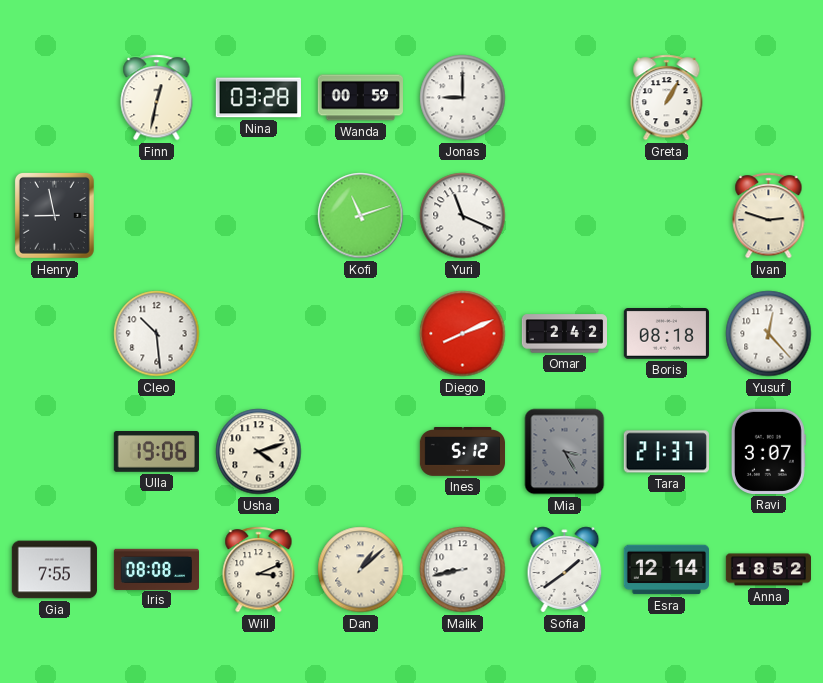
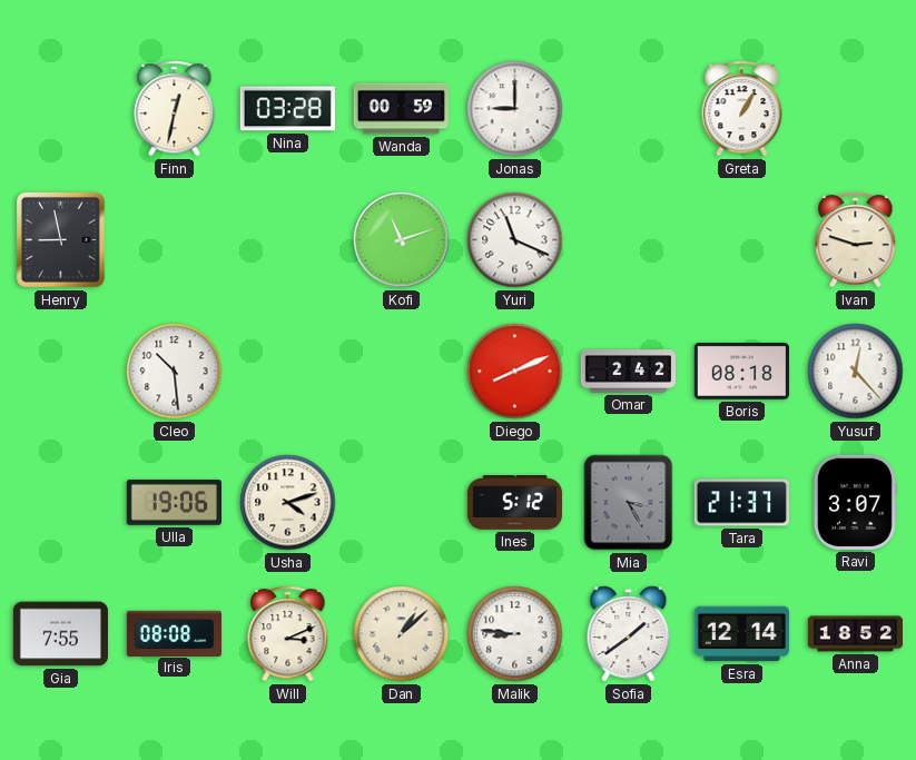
Malik: 8:43 -> 8:46 (515, 634)
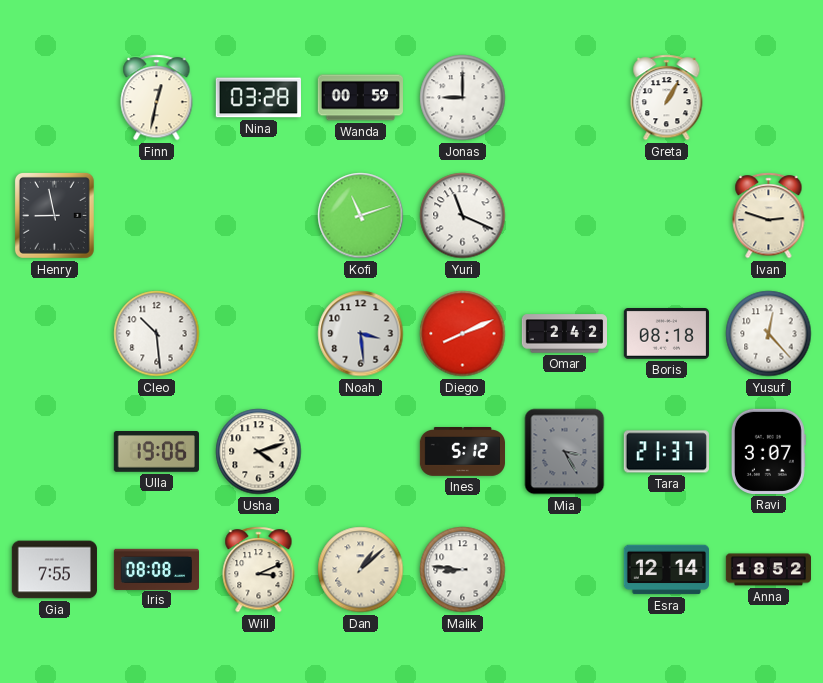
Noah: none -> 3:29 (361, 334)
Sofia: 1:39 -> none (629, 634)
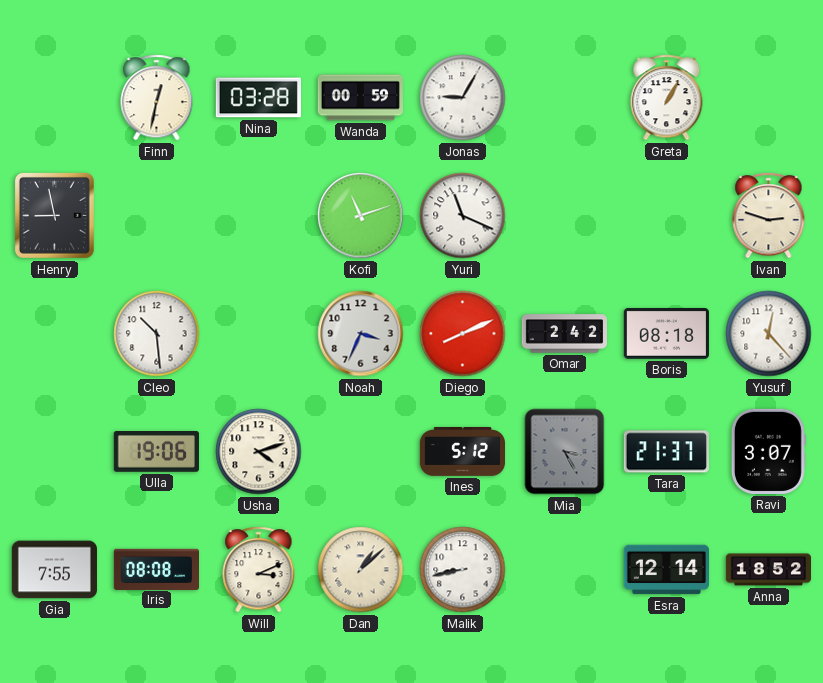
Jonas: 9:00 -> 9:05 (463, 98)
Noah: 3:29 -> 3:34 (361, 334)
Malik: 8:46 -> 8:43 (463, 570)
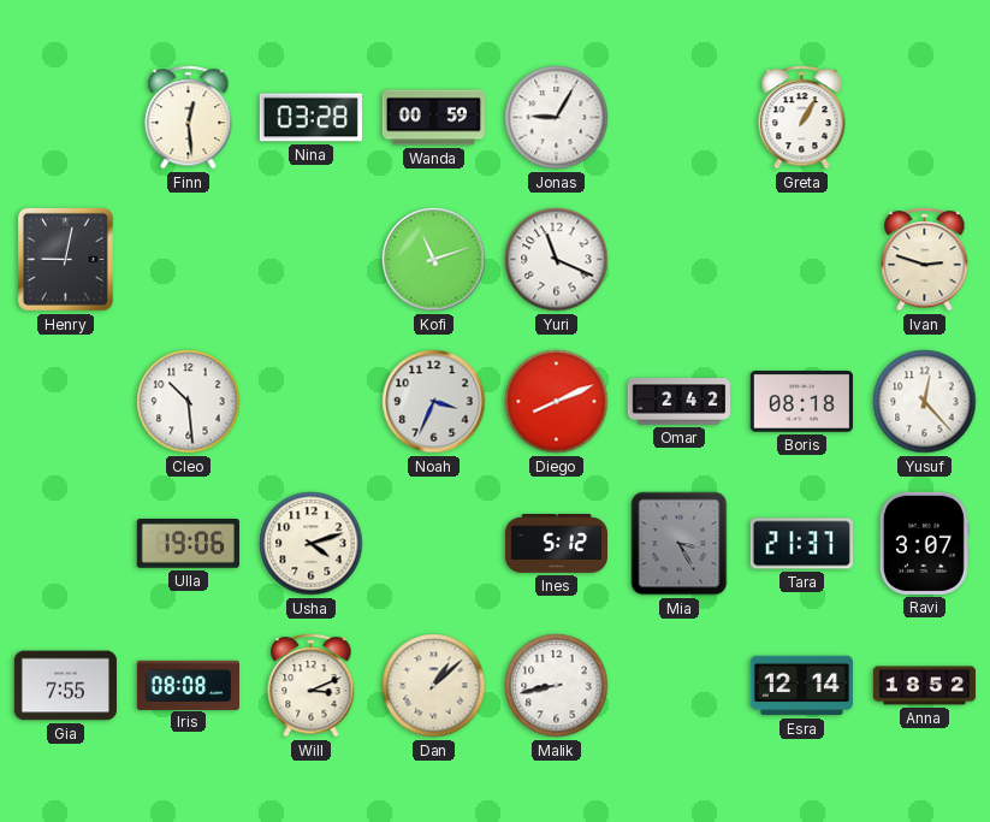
Finn: 12:32 -> 12:29 (189, 118)
Henry: 8:58 -> 9:02 (65, 259)
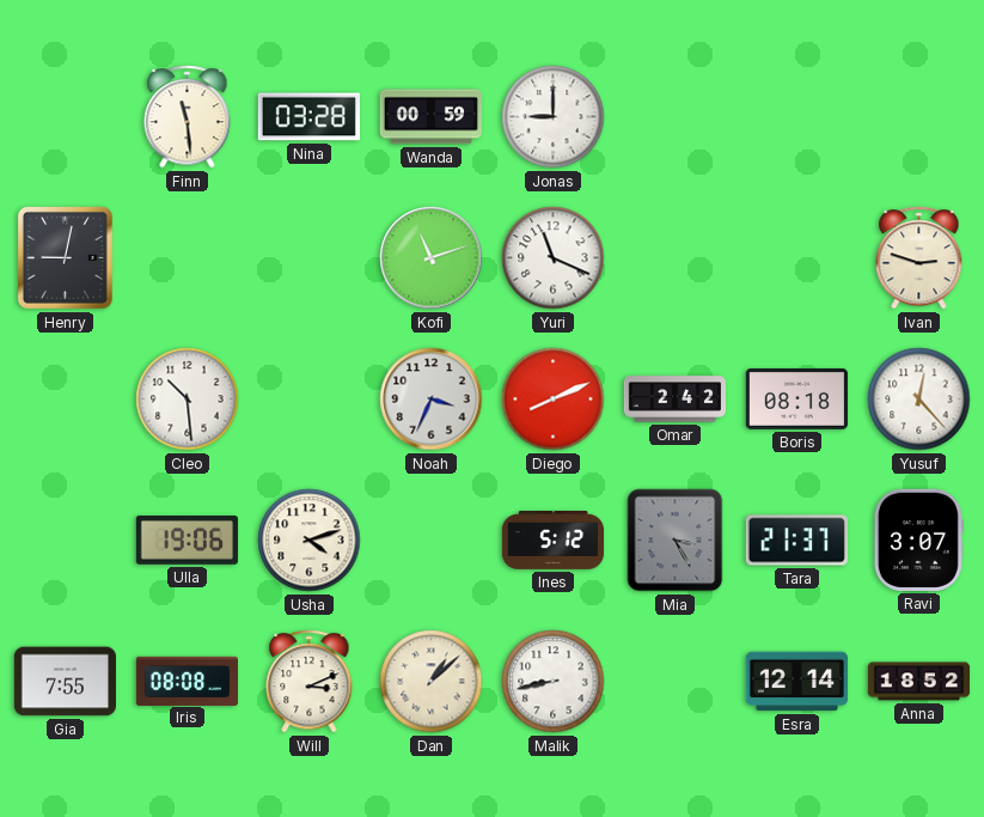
Finn: 12:29 -> 11:29 (188, 117)
Jonas: 9:05 -> 9:00 (554, 117)
Greta: 1:05 -> none (802, 118)
